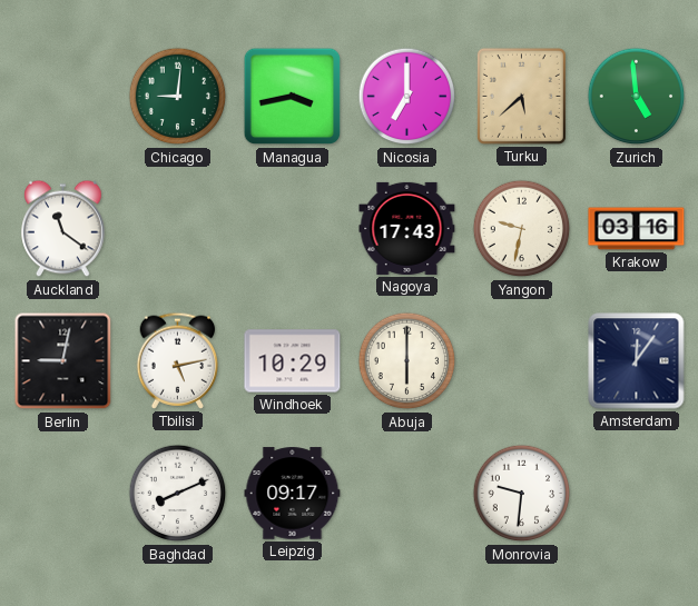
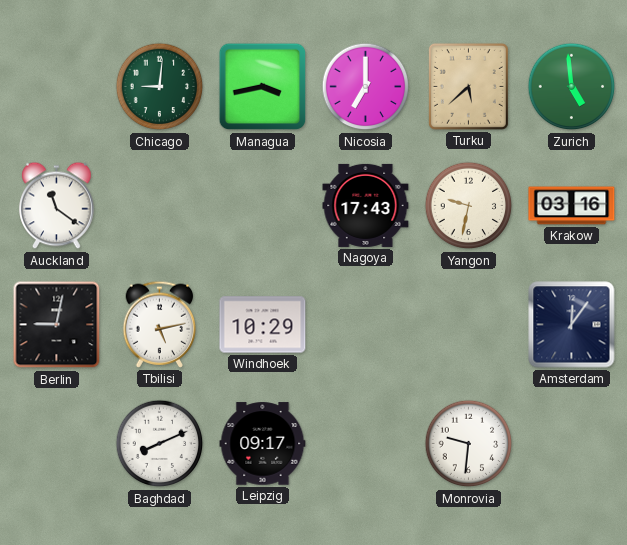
Abuja: 6:00 -> none (407, 361)
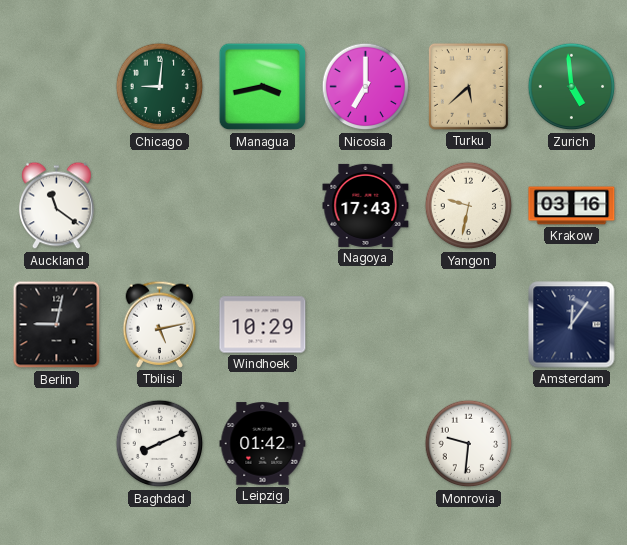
Leipzig: 09:17 -> 01:42 (263, 444)
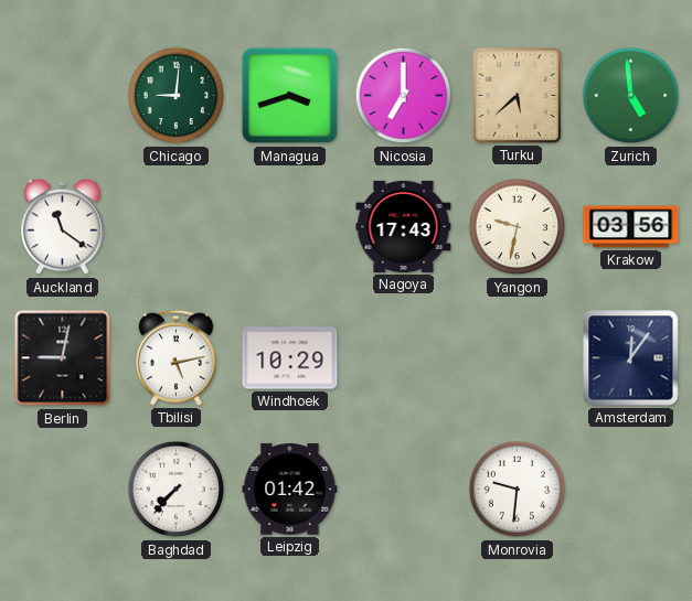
Managua: 3:43 -> 3:42 (290, 96)
Krakow: 03:16 -> 03:56 (631, 227)
Baghdad: 8:11 -> 7:37 (177, 490)
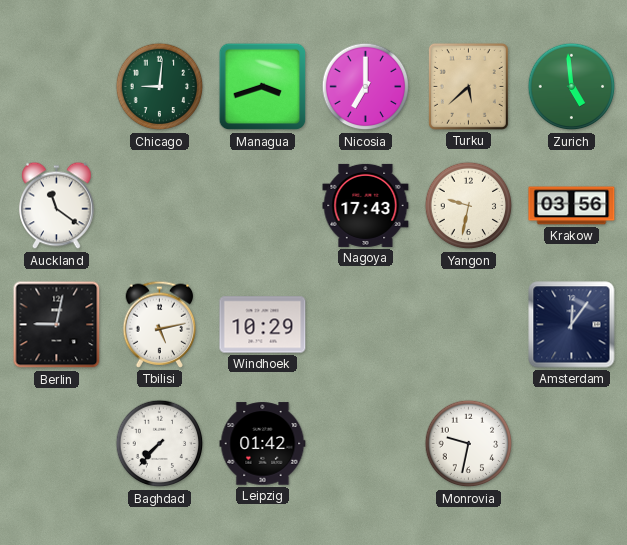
Monrovia: 9:31 -> 9:32 (469, 444)
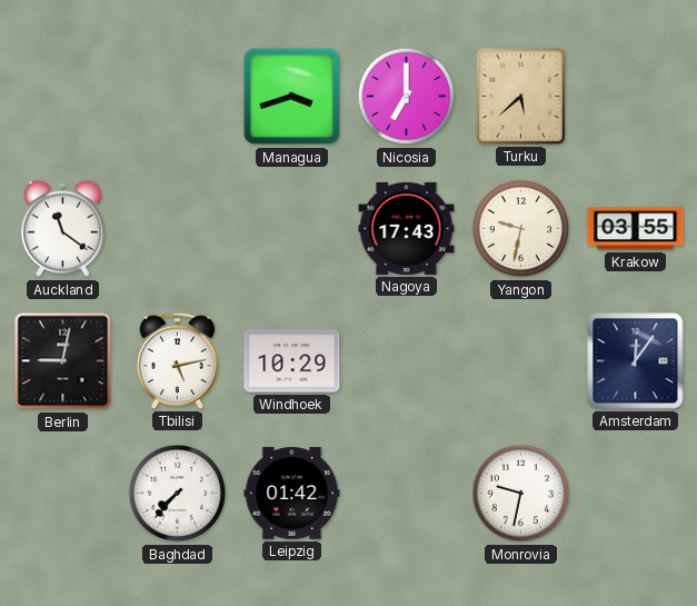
Chicago: 9:01 -> none (160, 87)
Zurich: 4:59 -> none (572, 87)
Krakow: 03:56 -> 03:55 (636, 229)
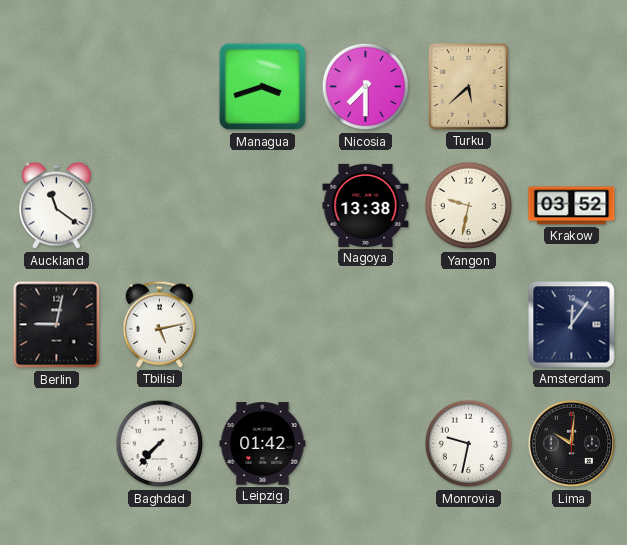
Nicosia: 7:00 -> 7:30 (366, 87)
Nagoya: 17:43 -> 13:38 (366, 205)
Krakow: 03:55 -> 03:52 (572, 206)
Windhoek: 10:29 -> none (292, 361)
Lima: none -> 10:01 (572, 444)
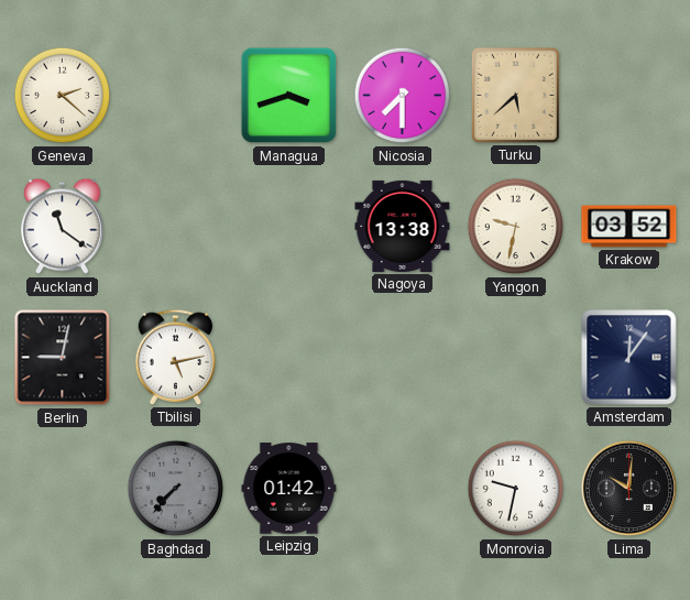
Geneva: none -> 2:22 (63, 96)
Baghdad dial: white -> grey (176, 489)
